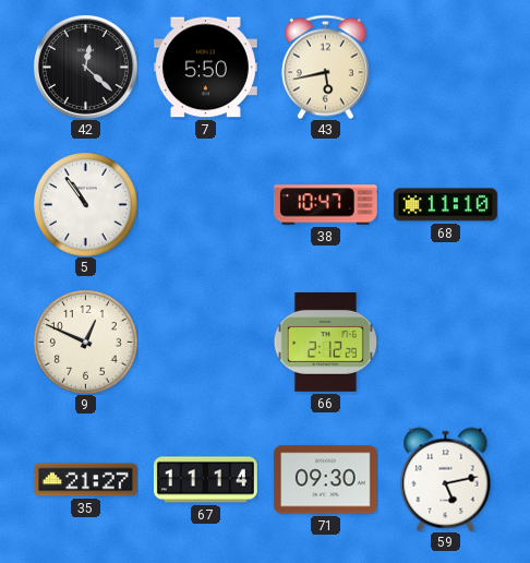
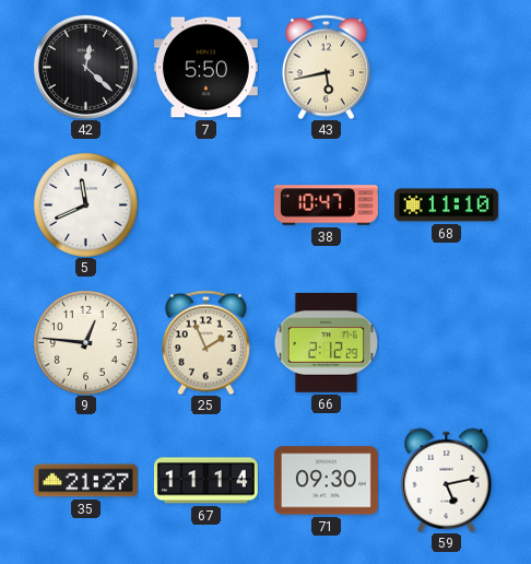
5: 10:54 -> 11:41 (86, 205)
9: 12:49 -> 12:46 (86, 343)
25: none -> 1:56 (205, 342)
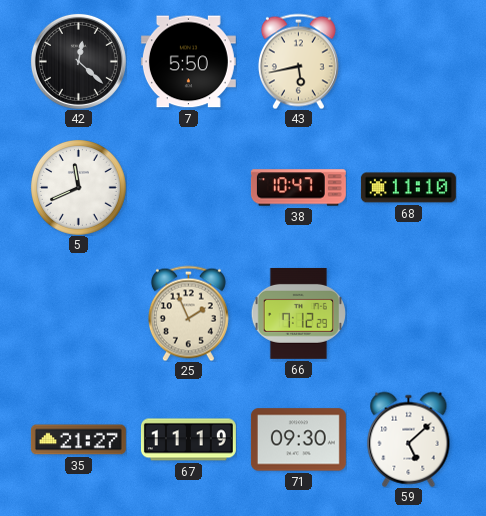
9: 12:46 -> none (86, 343)
66: 2:12 -> 7:12 (298, 313)
67: 11:14 -> 11:19 (188, 440)
59: 5:13 -> 5:08 (409, 439)
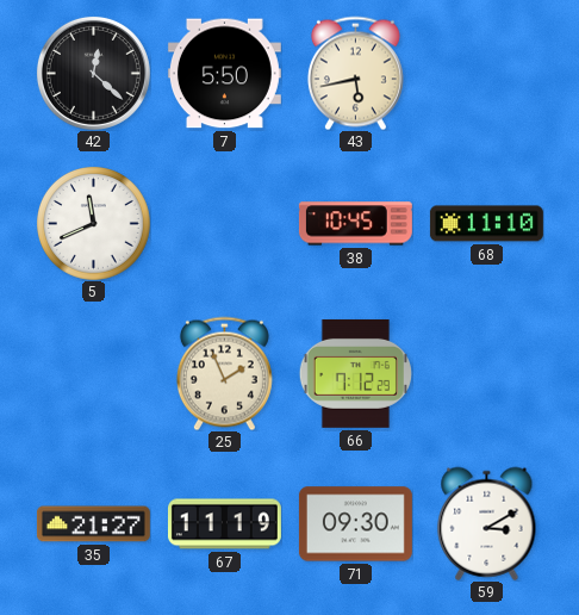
38: 10:47 -> 10:45 (355, 224)
59: 5:08 -> 3:10 (487, 523)
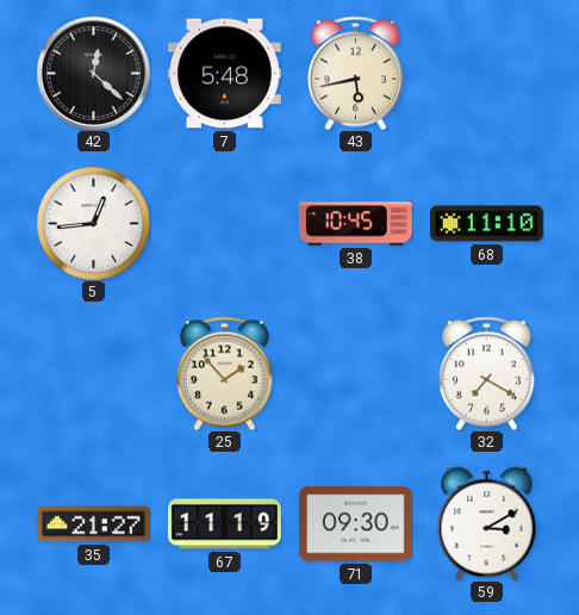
7: 5:50 -> 5:48 (224, 74)
5: 11:41 -> 12:44 (94, 224)
25: 1:56 -> 1:53 (224, 373)
66: 7:12 -> none (355, 373)
32: none -> 7:20 (486, 373)
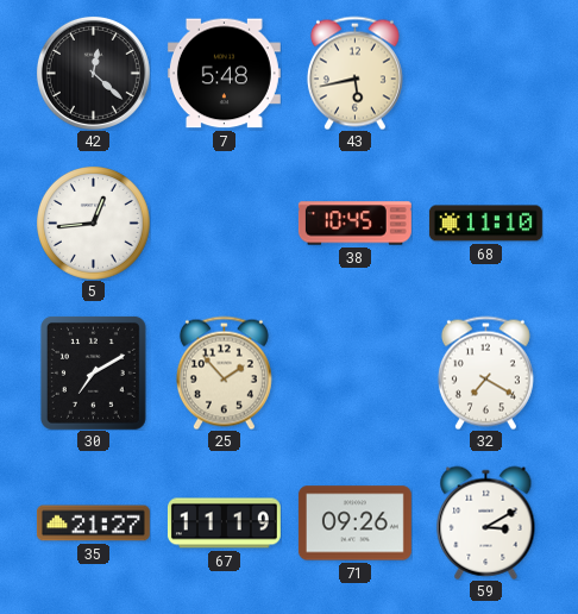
30: none -> 7:10 (93, 372)
71: 09:30 -> 09:26 (354, 524)
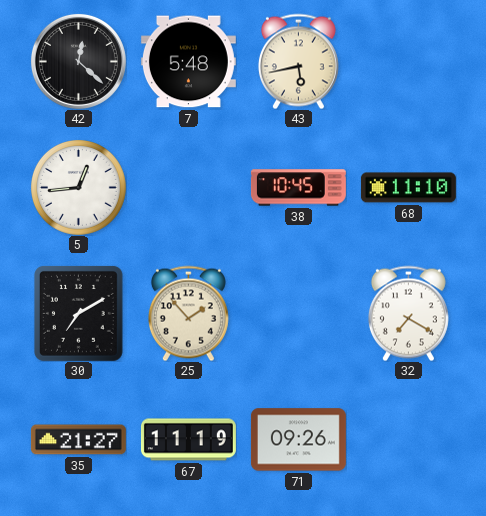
59: 3:10 -> none (486, 522)
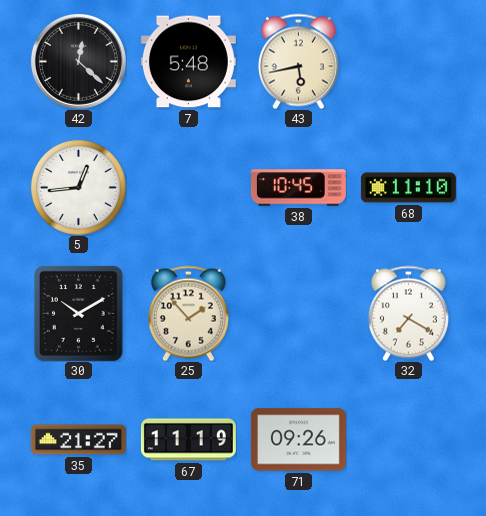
30: 7:10 -> 10:10 (78, 313)
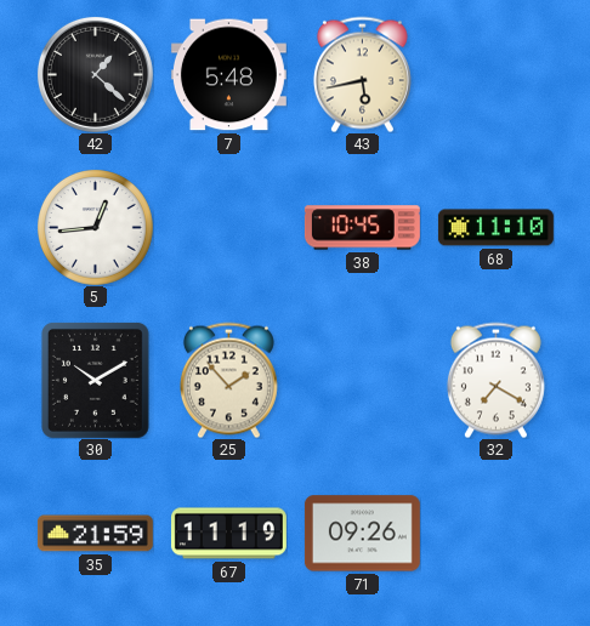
42: 12:22 -> 1:22 (95, 74)
35: 21:27 -> 21:59 (95, 534)
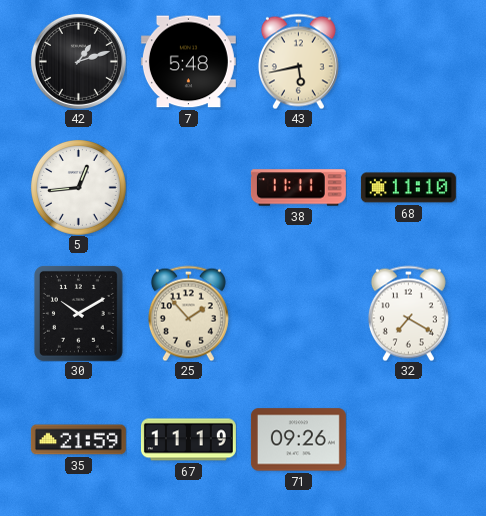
42: 1:22 -> 1:12 (78, 61)
38: 10:45 -> 11:11 (298, 188)
